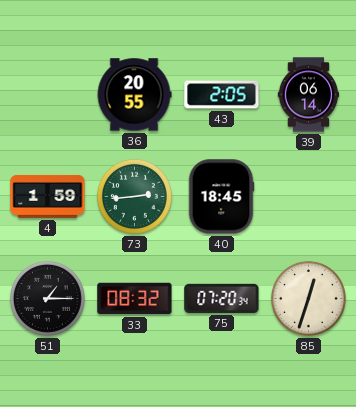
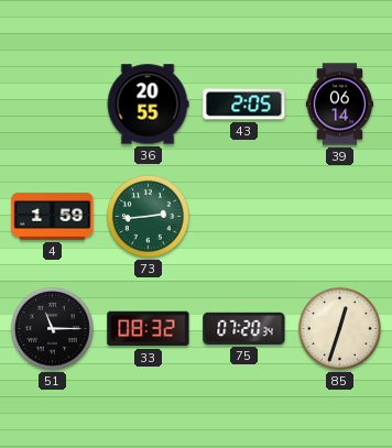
40: 18:45 -> none (221, 197)
51: 1:15 -> 11:15 (52, 328)
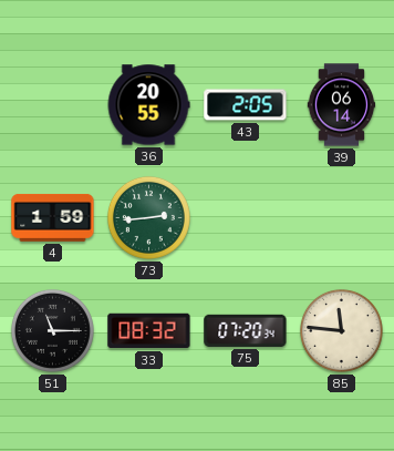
85: 12:33 -> 11:46 (341, 330)
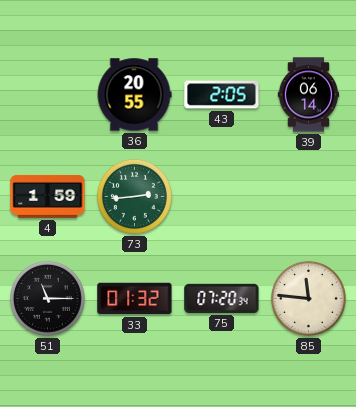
33: 08:32 -> 01:32 (135, 299)
